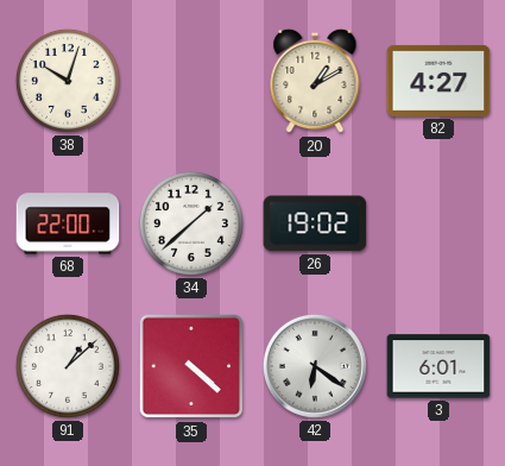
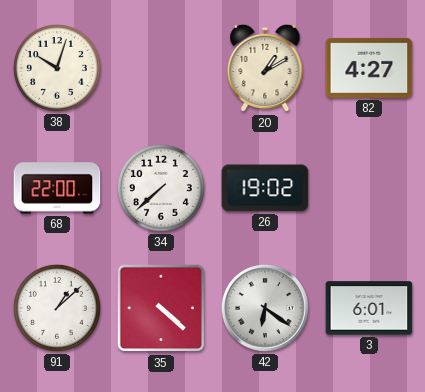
34: 1:38 -> 7:38 (161, 188)
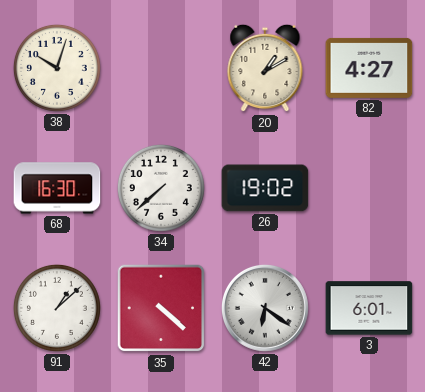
68: 22:00 -> 16:30 (57, 188)
